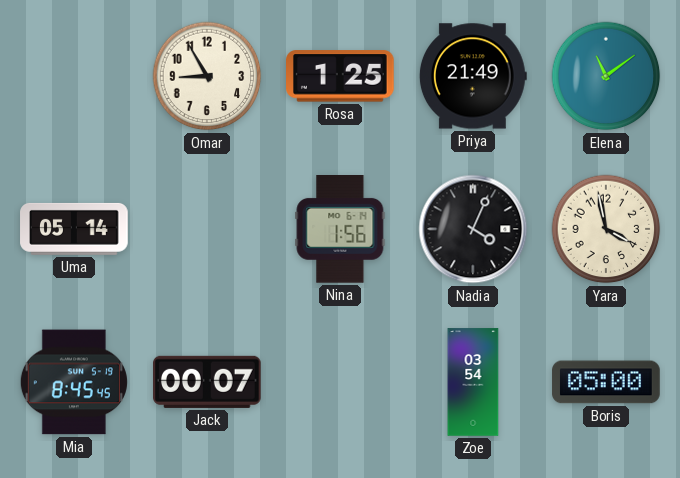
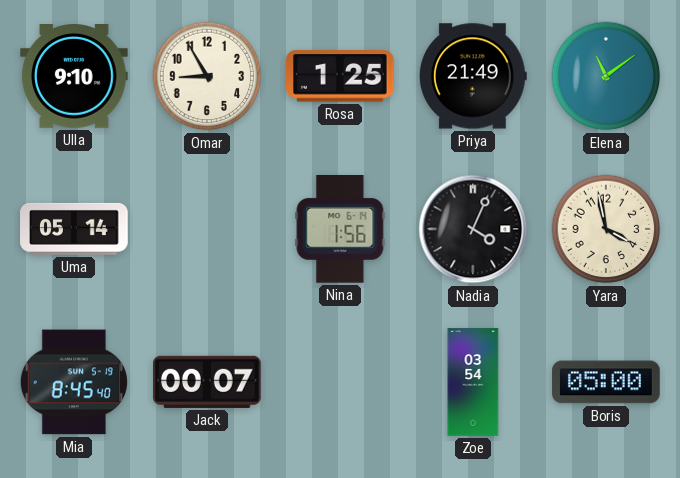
Ulla: none -> 9:10 (74, 77)
Mia: 8:45:45 -> 8:45:40 (74, 382)
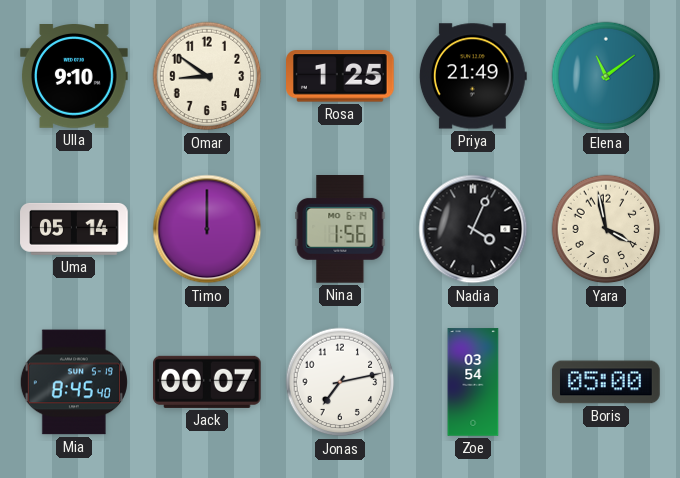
Omar: 8:55 -> 8:51 (207, 76)
Timo: none -> 12:00 (207, 229)
Jonas: none -> 7:13 (340, 382)
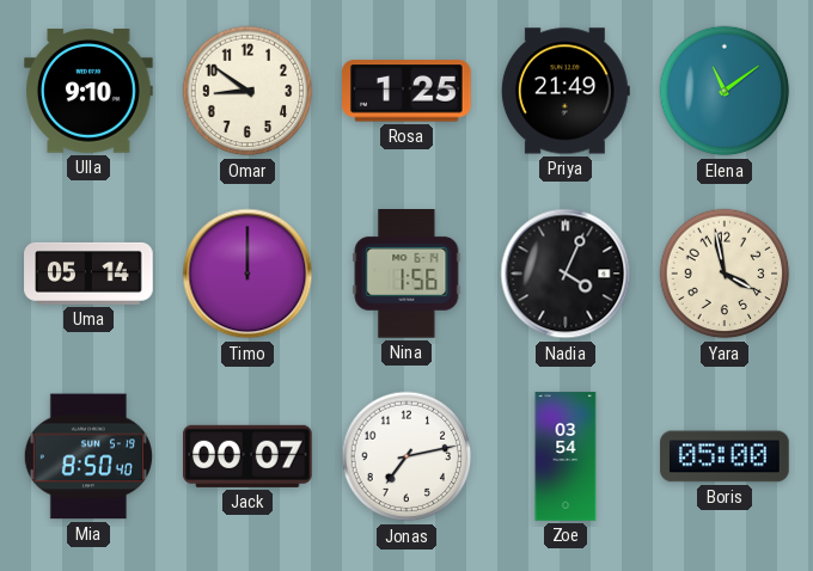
Mia: 8:45 -> 8:50 (88, 456)
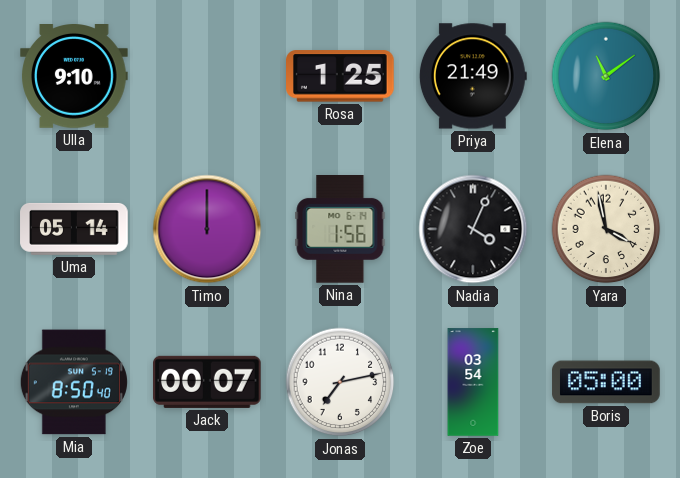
Omar: 8:51 -> none (247, 91)
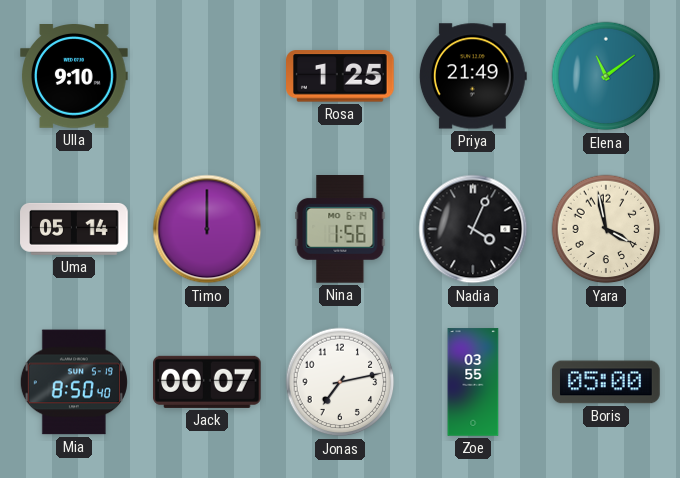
Zoe: 03:54 -> 03:55 (473, 382)
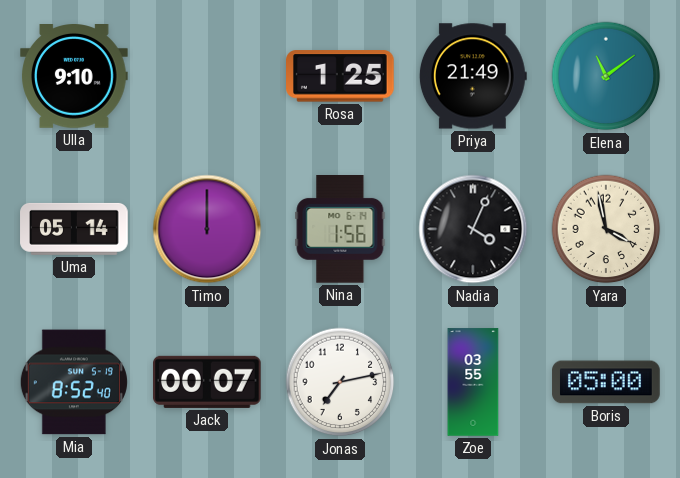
Mia: 8:50 -> 8:52 (74, 382)
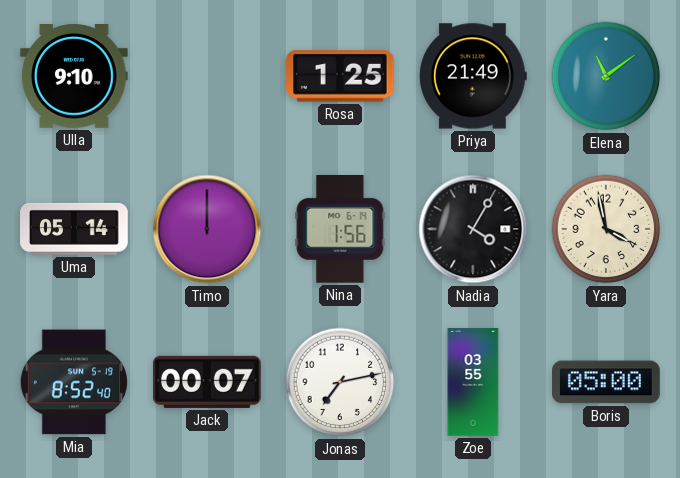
Nadia: 4:04 -> 4:05 (473, 229)
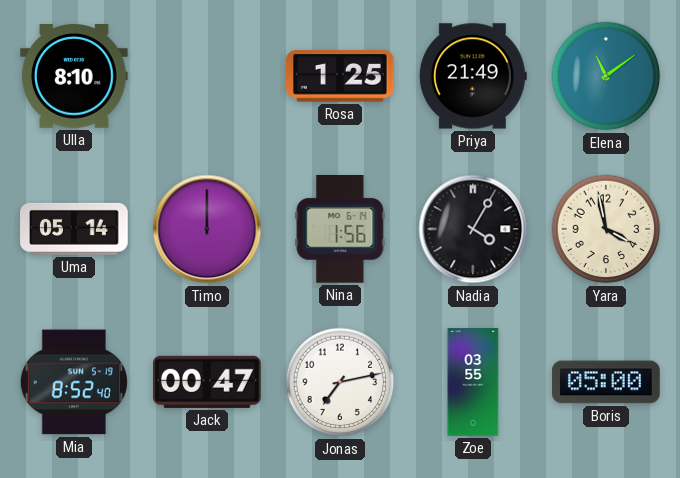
Ulla: 9:10 -> 8:10 (74, 77)
Jack: 00:07 -> 00:47 (208, 382)
